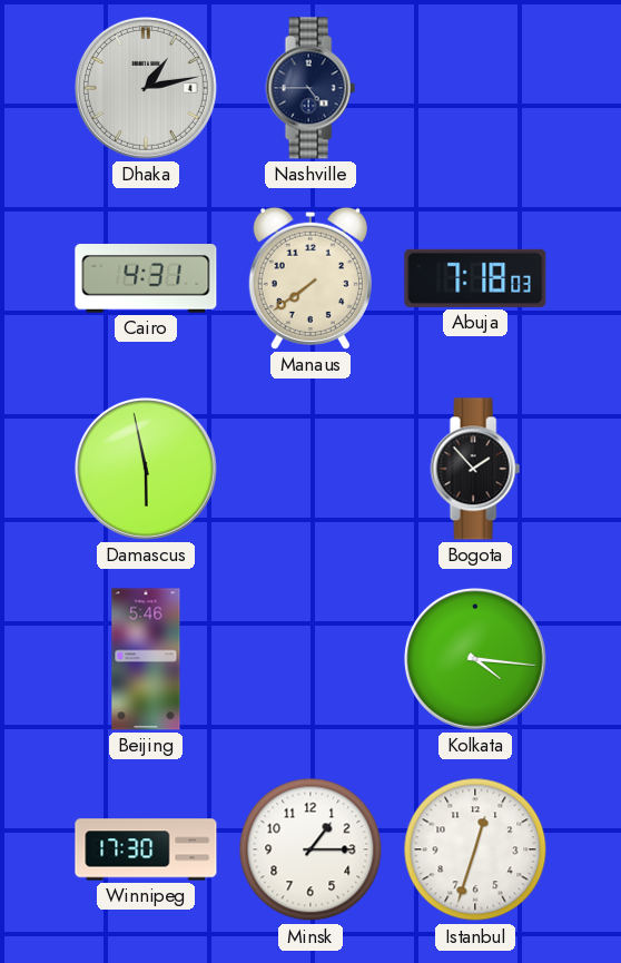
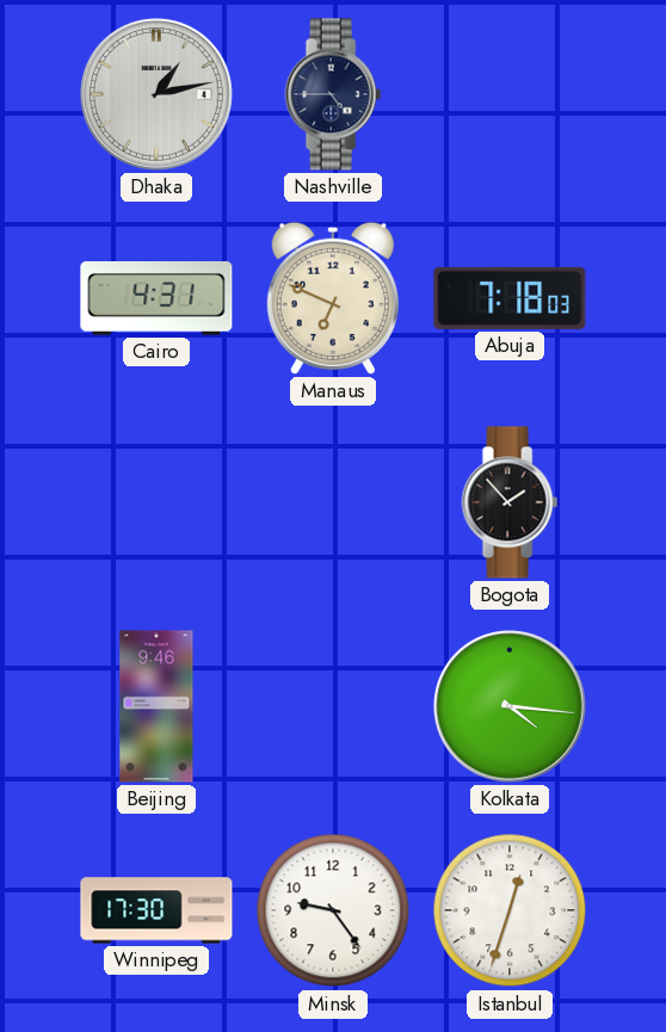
Manaus: 7:39 -> 6:49 (333, 298)
Damascus: 5:58 -> none (146, 469)
Beijing: 5:46 -> 9:46 (156, 706)
Minsk: 1:15 -> 9:24 (333, 910)
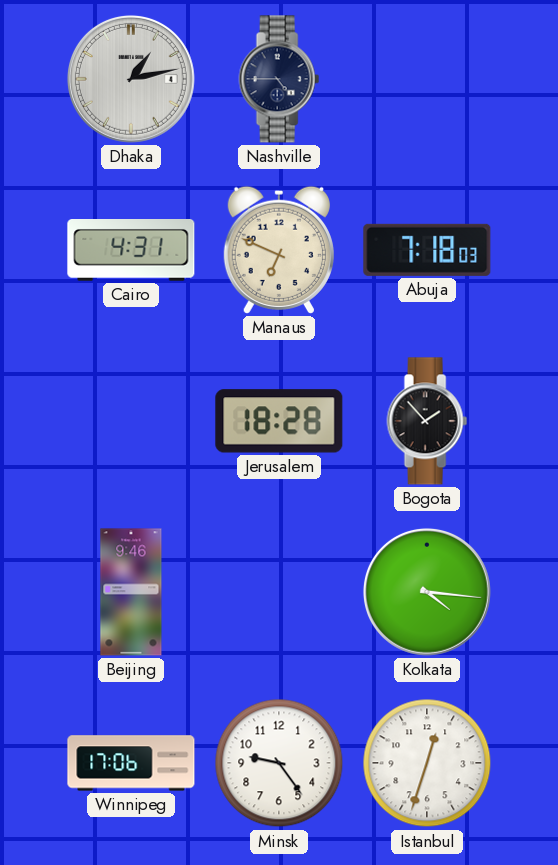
Jerusalem: none -> 18:28 (279, 421)
Winnipeg: 17:30 -> 17:06 (131, 763)
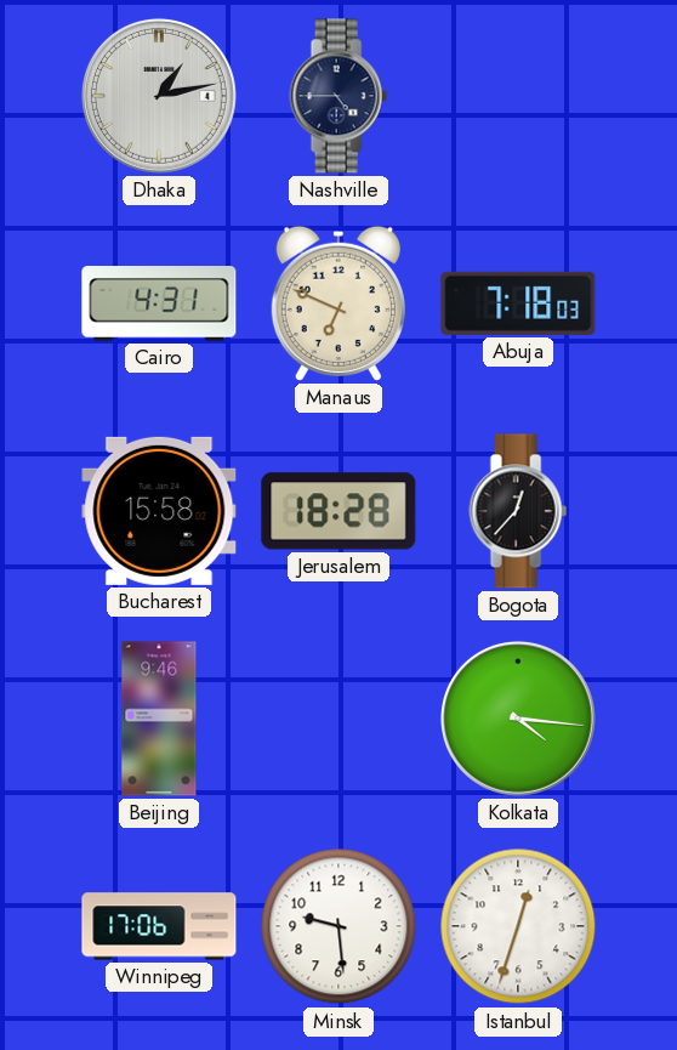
Bucharest: none -> 15:58 (159, 511)
Bogota: 1:53 -> 12:37 (518, 511)
Minsk: 9:24 -> 9:29 (338, 926)
